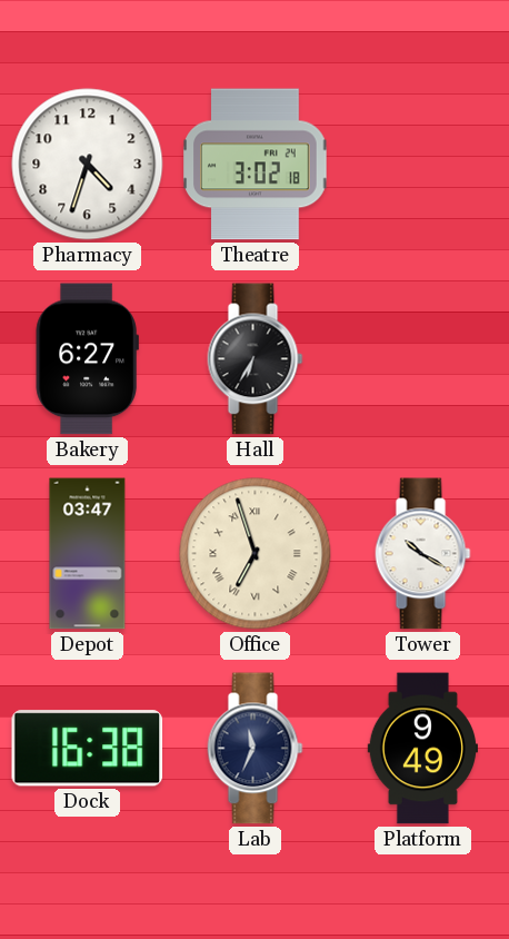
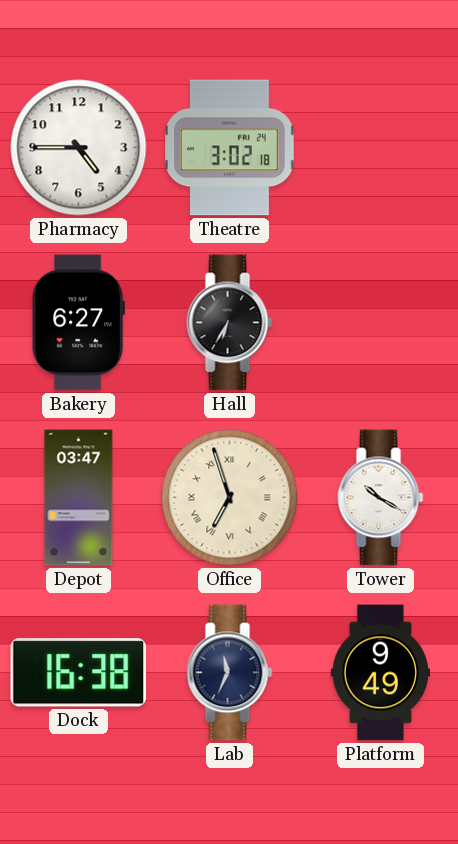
Pharmacy: 4:33 -> 4:45 (79, 148)
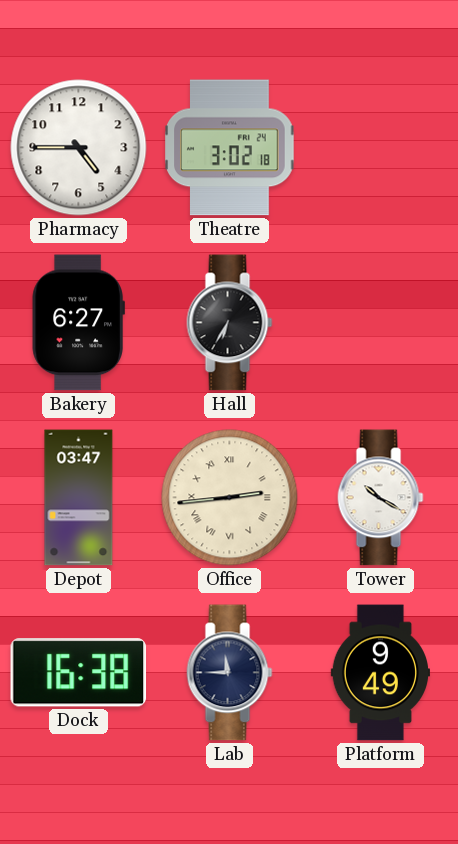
Office: 6:57 -> 2:44 (230, 498)
Lab: 11:34 -> 11:45 (230, 673)
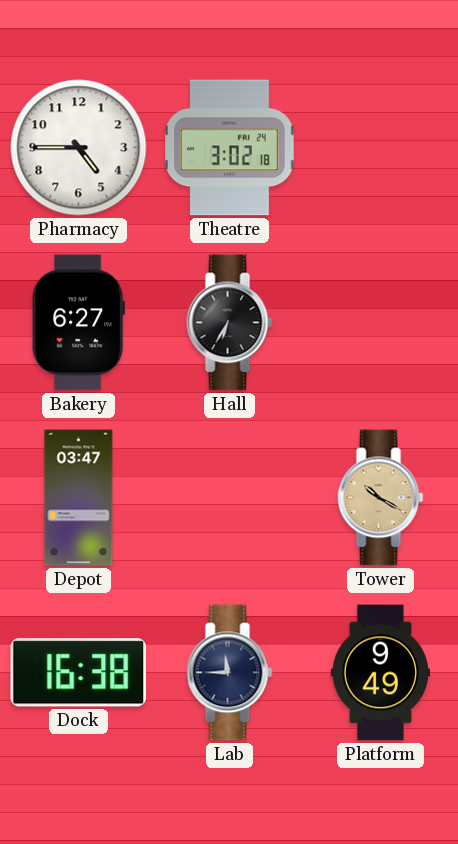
Office: 2:44 -> none (230, 498)
Tower dial: white -> champagne (381, 498)
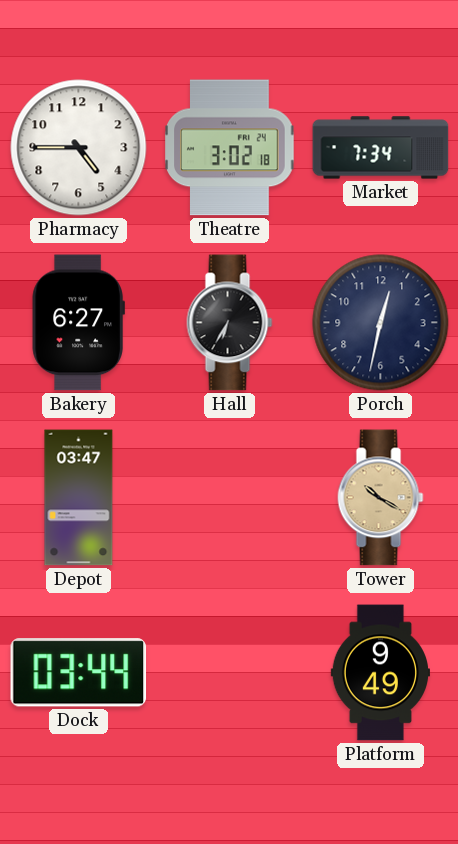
Market: none -> 7:34 (381, 148)
Porch: none -> 12:32 (381, 323)
Dock: 16:38 -> 03:44 (79, 673)
Lab: 11:45 -> none (230, 673)
